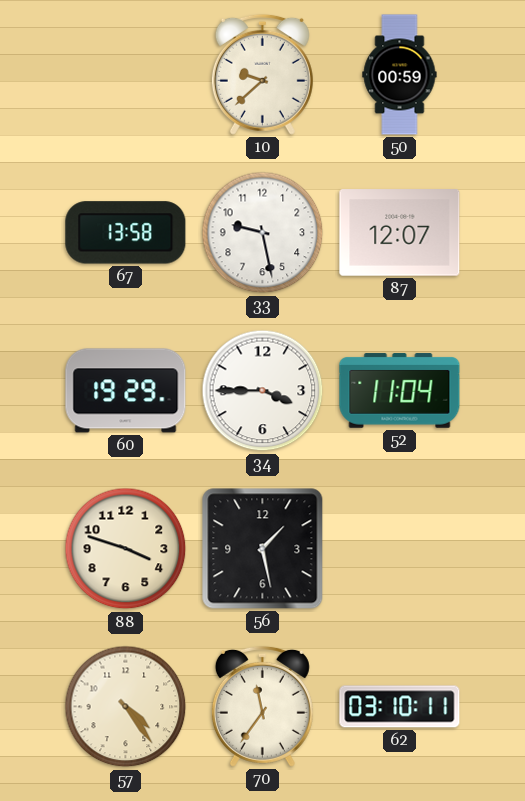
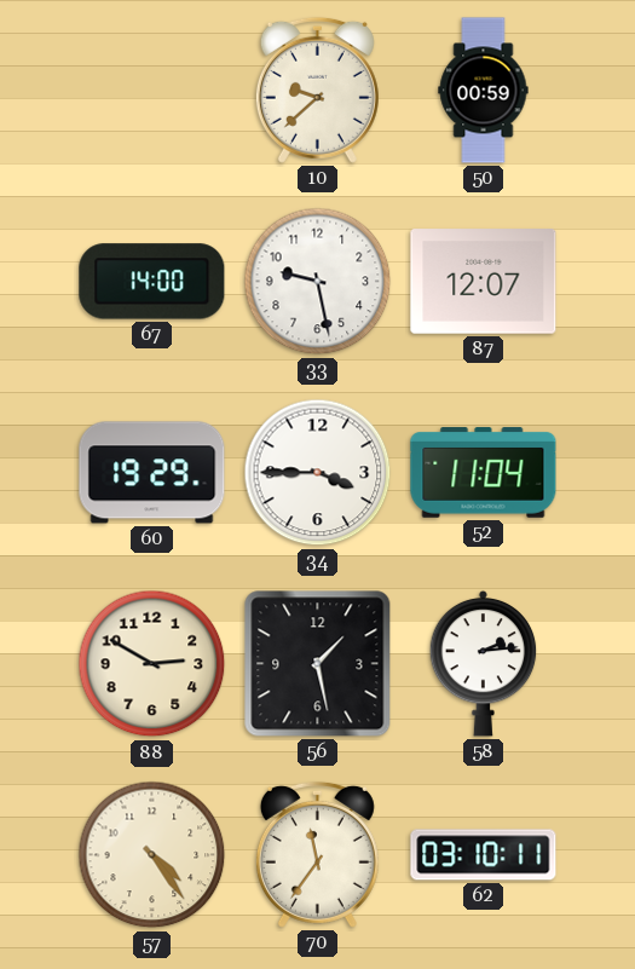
67: 13:58 -> 14:00 (152, 282)
88: 3:48 -> 2:50 (152, 664)
58: none -> 2:14 (484, 663)
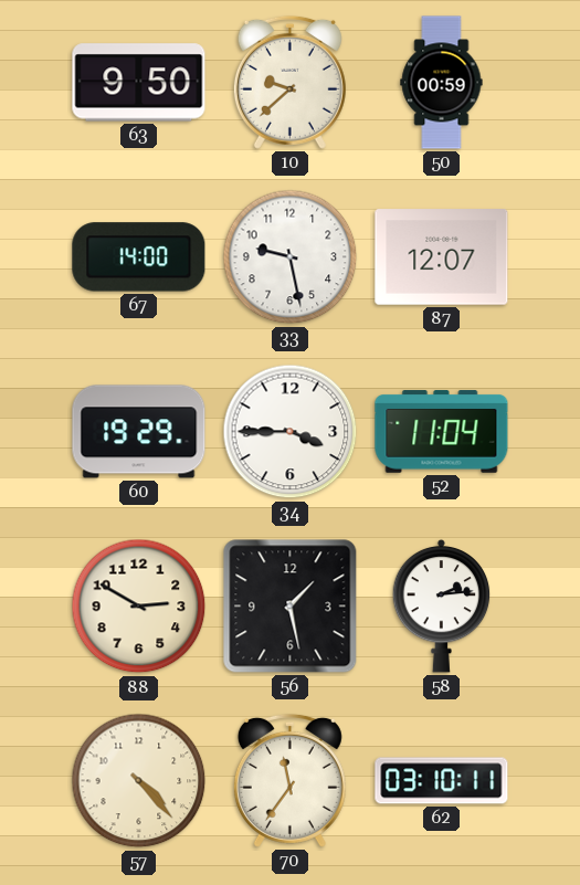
63: none -> 9:50 (139, 83)
57: 4:24 -> 4:23 (139, 781)
